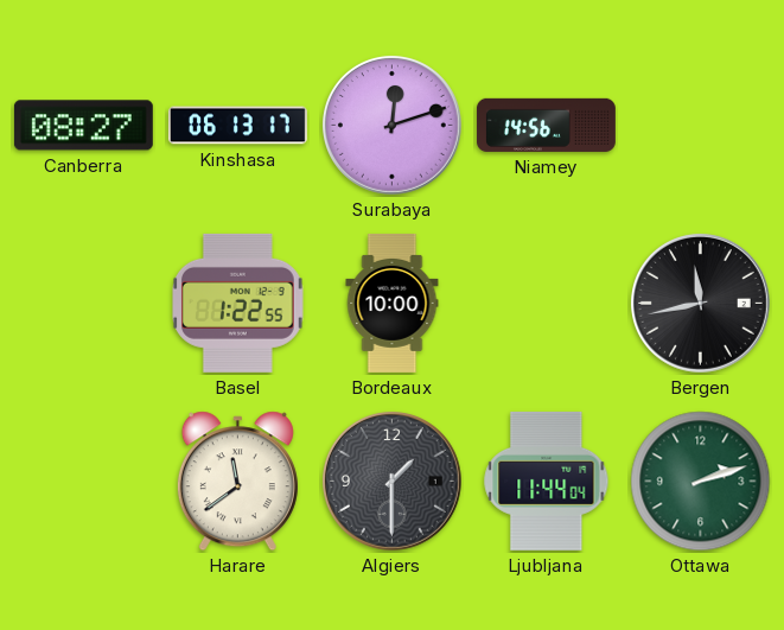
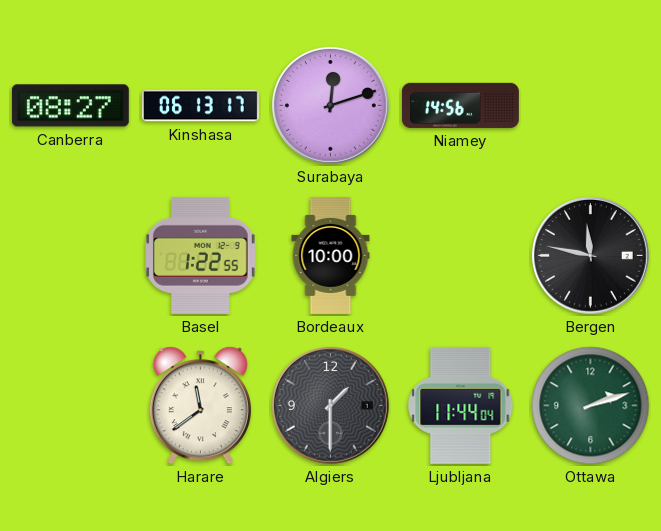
Bergen: 11:43 -> 11:47 (590, 255)
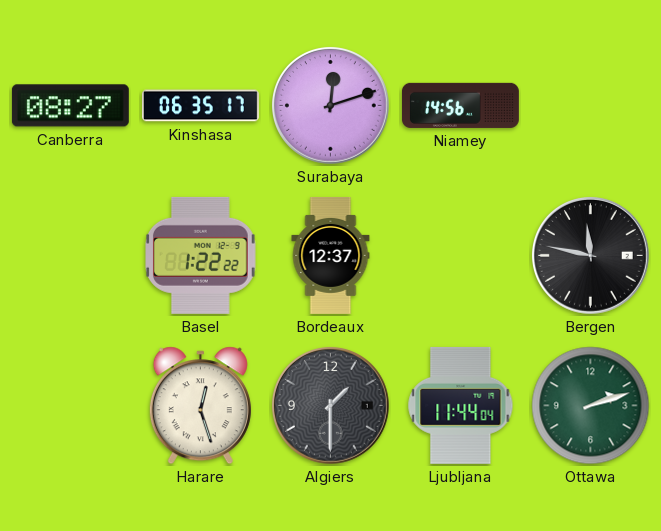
Kinshasa: 06:13 -> 06:35 (200, 106)
Basel: 1:22:55 -> 1:22:22 (201, 255)
Bordeaux: 10:00 -> 12:37 (331, 255)
Harare: 11:39 -> 12:27 (200, 406)
